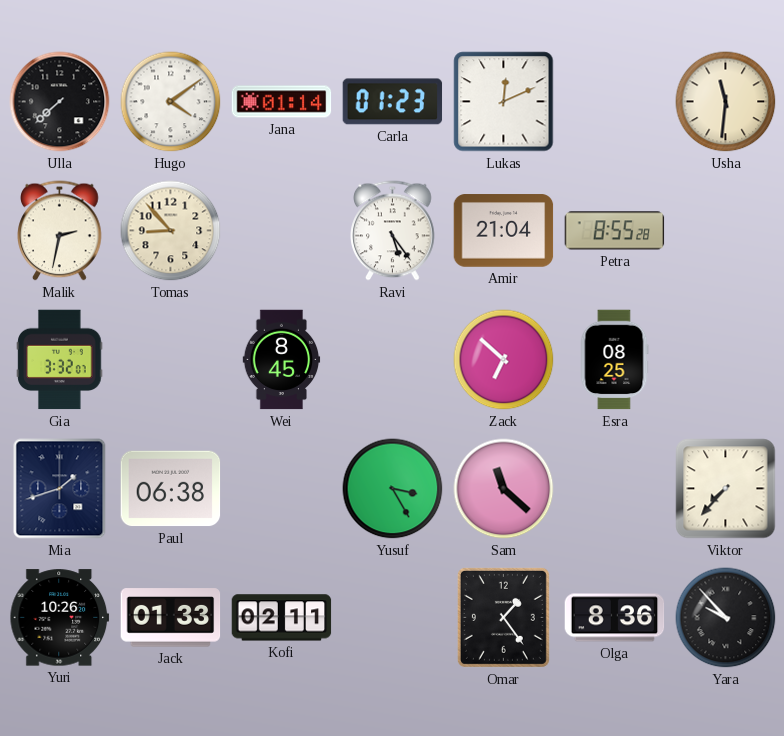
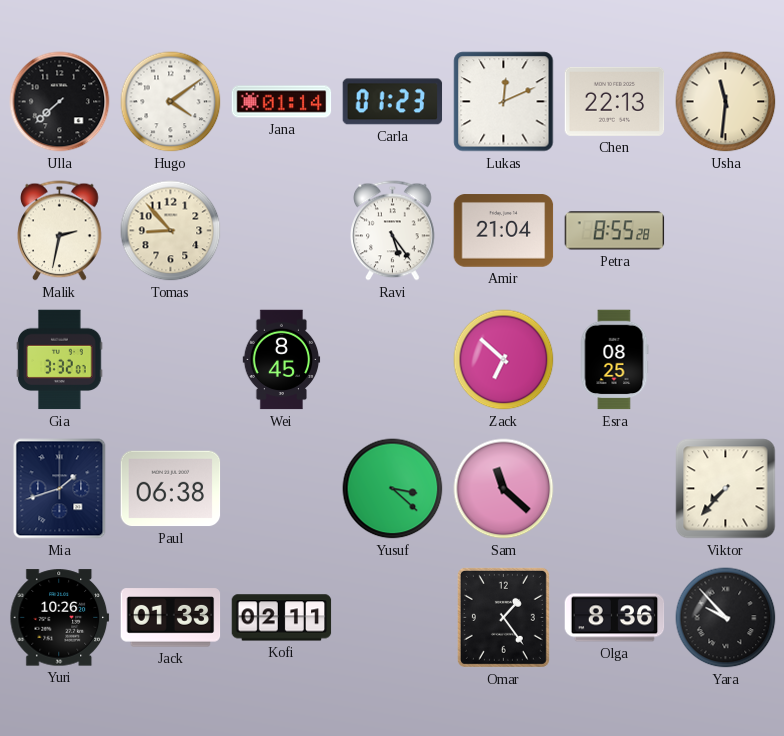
Chen: none -> 22:13 (615, 101)
Yusuf: 3:25 -> 3:22 (393, 489)
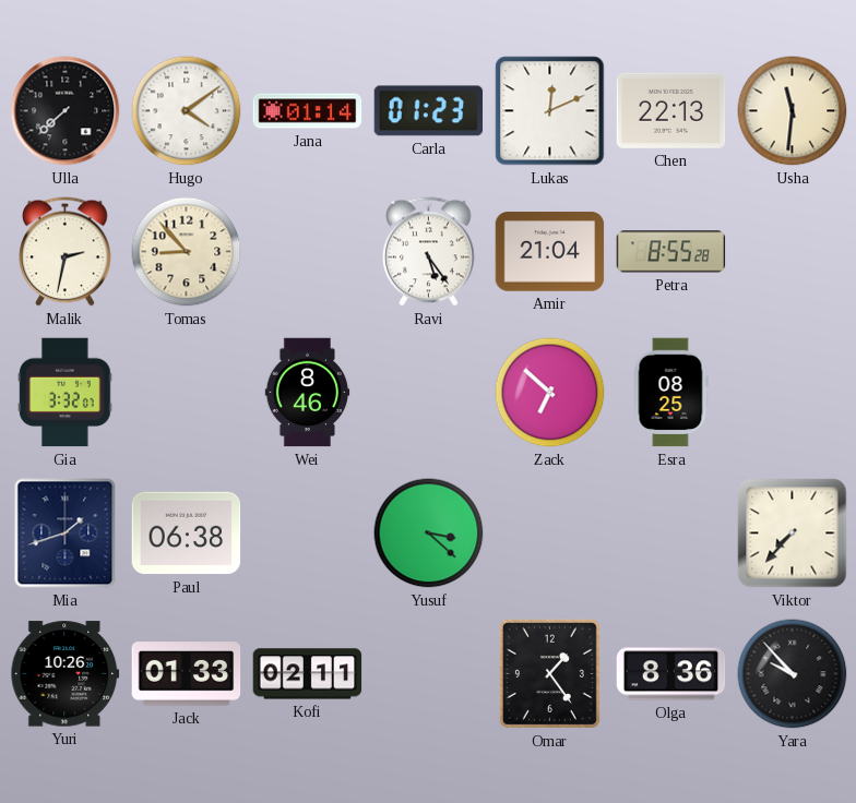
Wei: 8:45 -> 8:46 (308, 393)
Sam: 11:22 -> none (504, 489)
